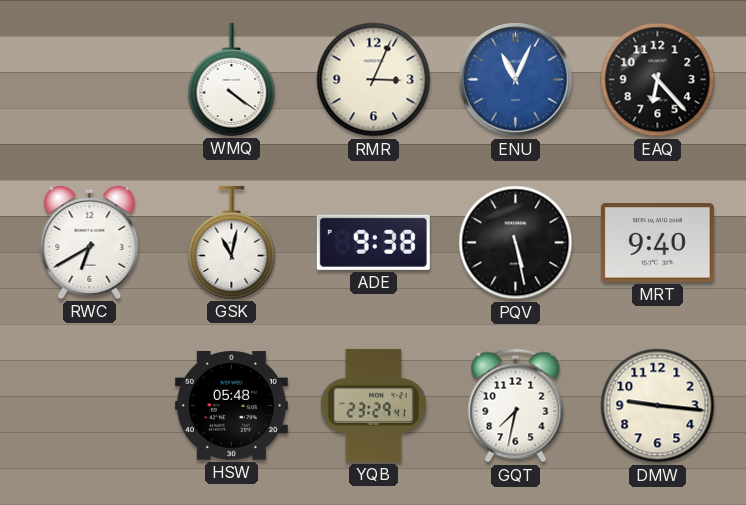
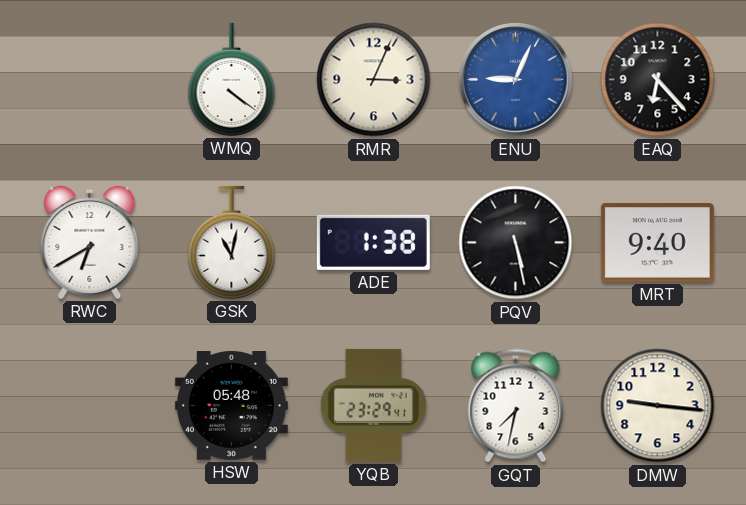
ENU: 11:04 -> 9:04 (516, 80)
ADE: 9:38 -> 1:38 (373, 242)
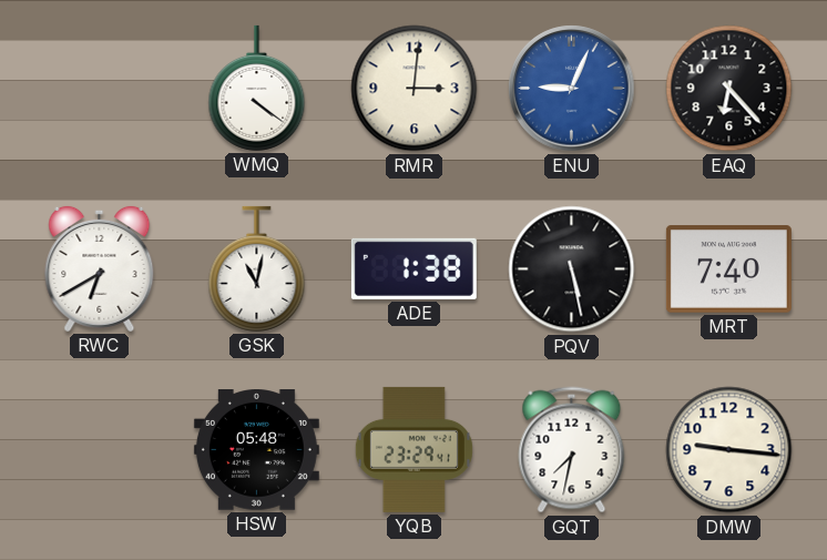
RMR: 3:04 -> 3:01 (415, 89)
MRT: 9:40 -> 7:40 (728, 269)
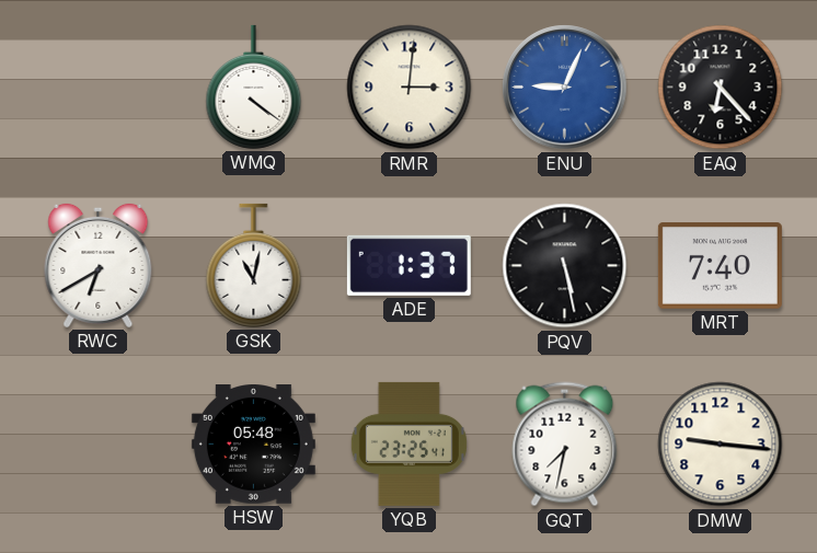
ADE: 1:38 -> 1:37 (408, 265)
YQB: 23:29 -> 23:25 (408, 443)
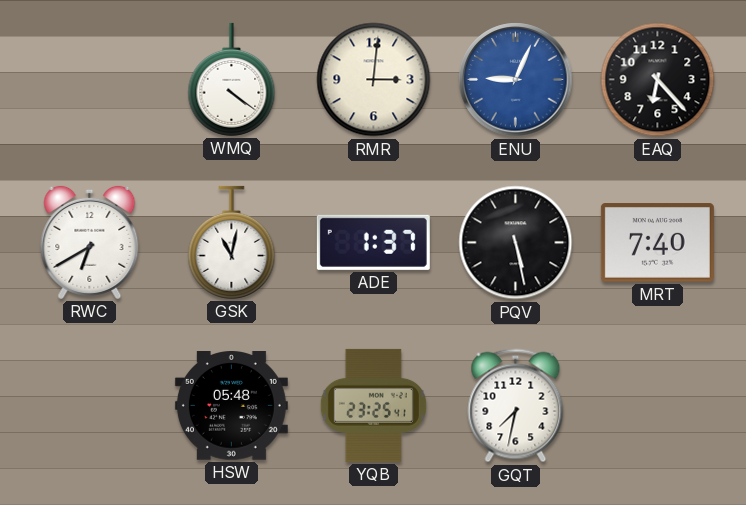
DMW: 9:16 -> none (721, 445)
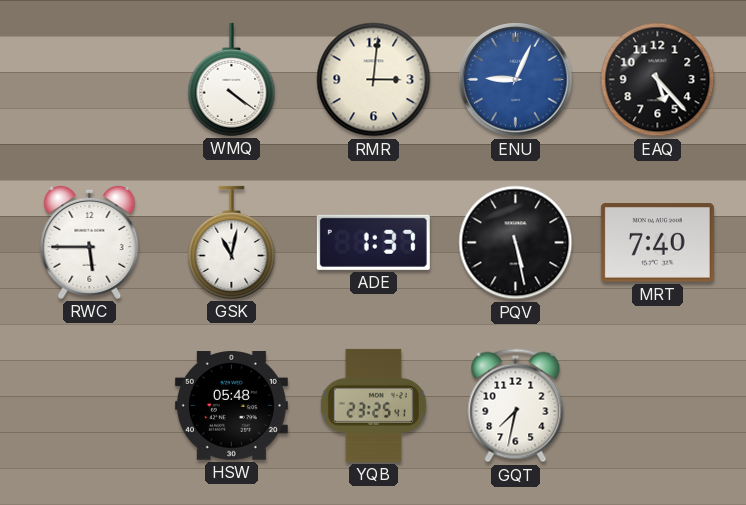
EAQ: 6:23 -> 5:23 (658, 80)
RWC: 6:40 -> 5:45 (90, 242)
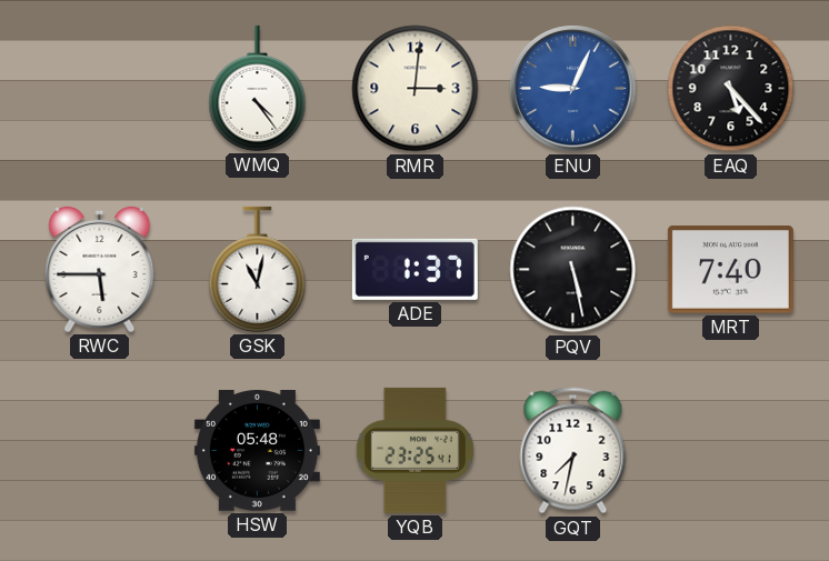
WMQ: 4:21 -> 4:24 (258, 88)
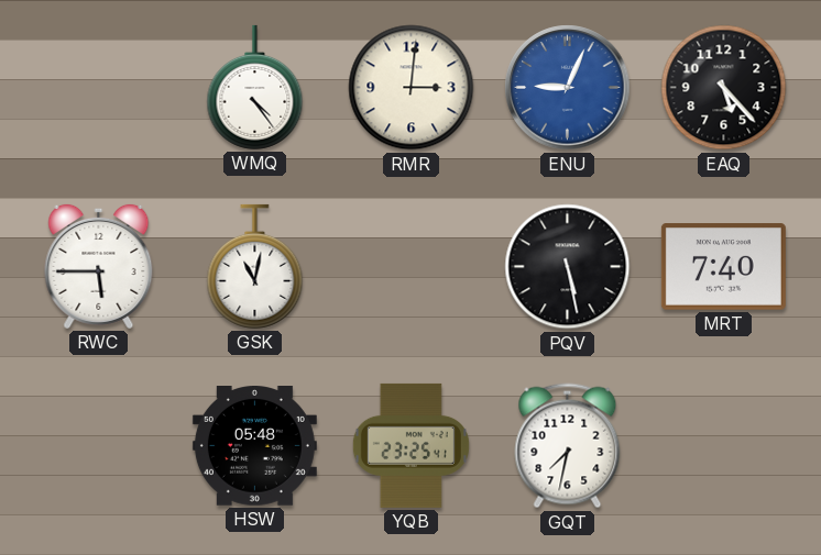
ADE: 1:37 -> none (414, 269)
